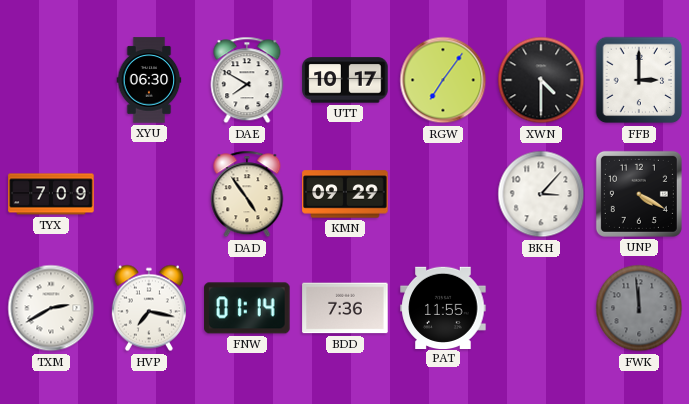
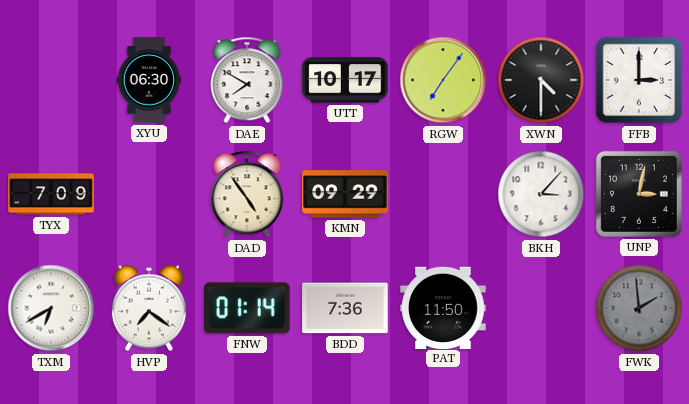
UNP: 4:20 -> 3:02 (639, 194)
TXM: 2:40 -> 6:40 (51, 308)
HVP: 7:17 -> 7:21 (149, 308)
PAT: 11:55 -> 11:50 (443, 307)
FWK: 11:59 -> 1:59 (639, 308)
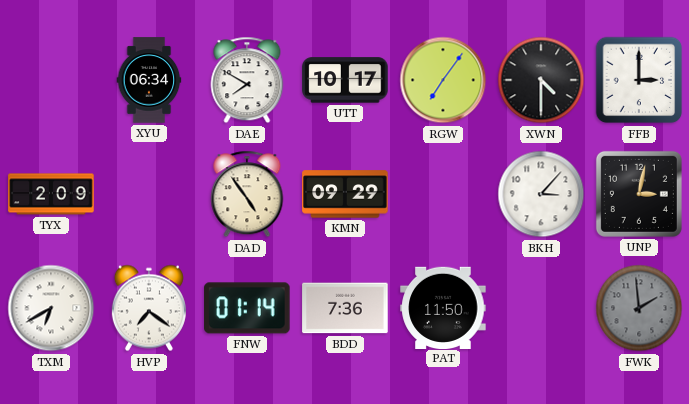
XYU: 06:30 -> 06:34 (149, 80)
TYX: 7:09 -> 2:09 (51, 194)
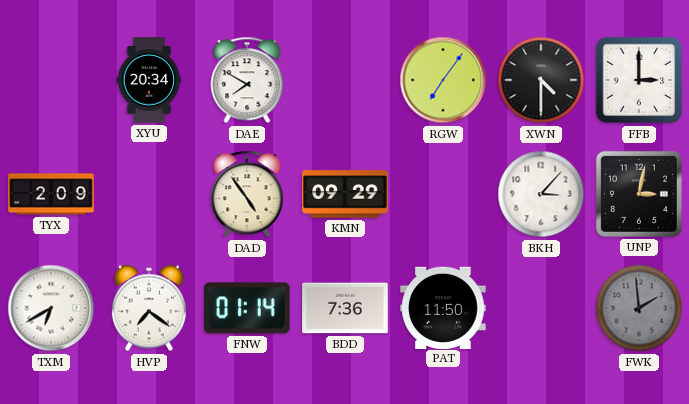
XYU: 06:34 -> 20:34 (149, 80)
UTT: 10:17 -> none (345, 80)
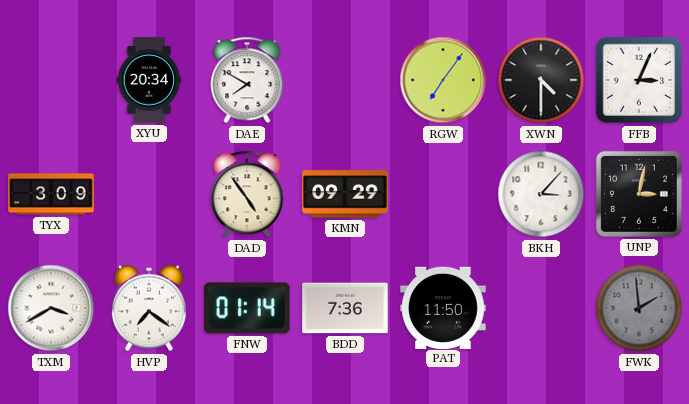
FFB: 3:00 -> 3:04 (639, 80)
TYX: 2:09 -> 3:09 (51, 194)
TXM: 6:40 -> 3:40 (51, 308)
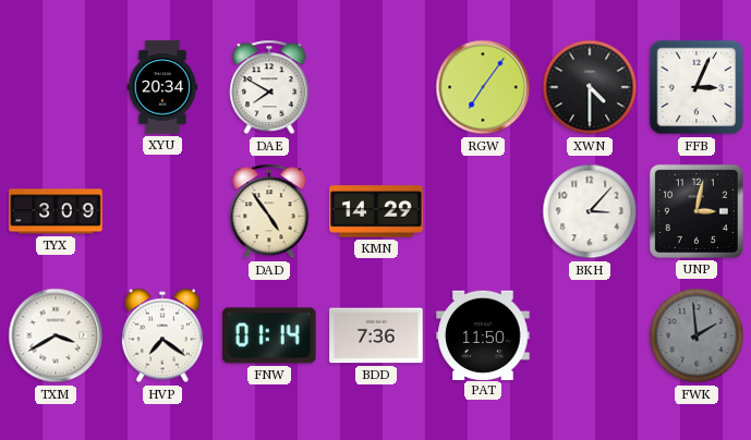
KMN: 09:29 -> 14:29 (376, 211)
